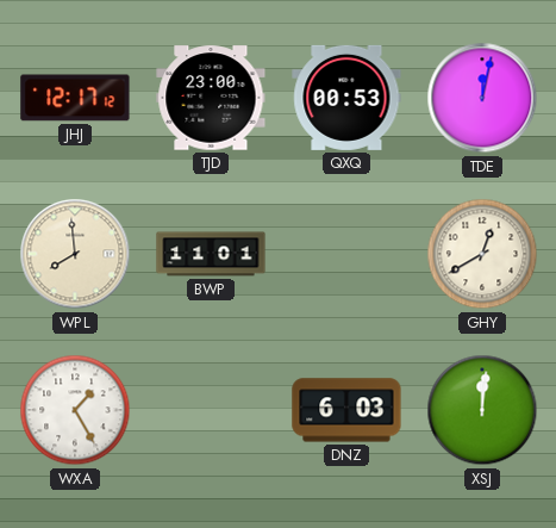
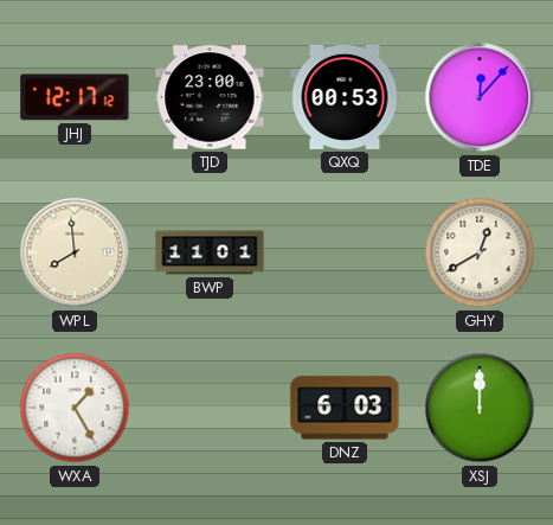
TDE: 12:02 -> 12:07 (480, 97)
XSJ: 12:01 -> 12:00 (480, 408)
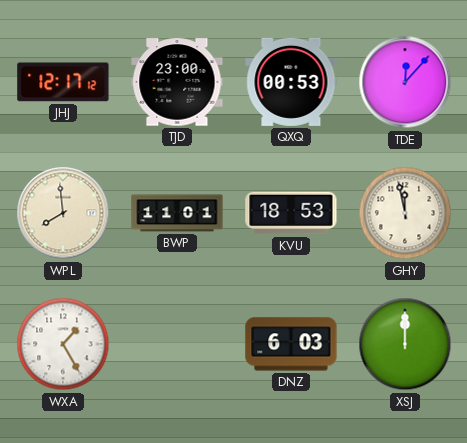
KVU: none -> 18:53 (291, 213)
GHY: 12:40 -> 11:58 (405, 213)
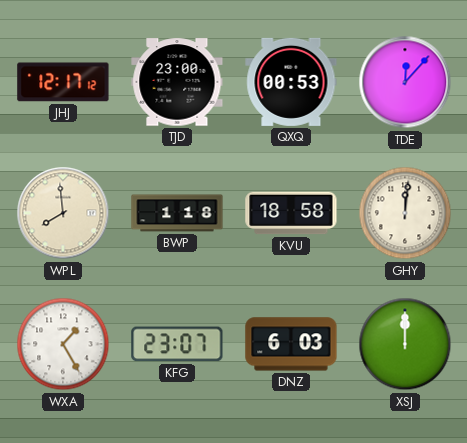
BWP: 11:01 -> 1:18 (177, 213)
KVU: 18:53 -> 18:58 (291, 213)
GHY: 11:58 -> 12:01 (405, 213)
KFG: none -> 23:07 (177, 344)
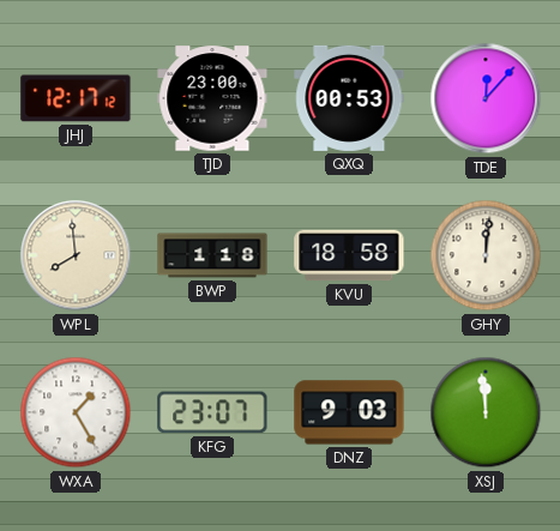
DNZ: 6:03 -> 9:03 (349, 412)
XSJ: 12:00 -> 11:59 (486, 412)
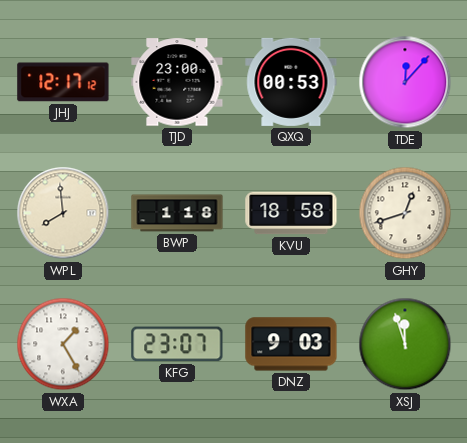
GHY: 12:01 -> 12:42 (405, 213)
XSJ: 11:59 -> 11:57 (405, 344)
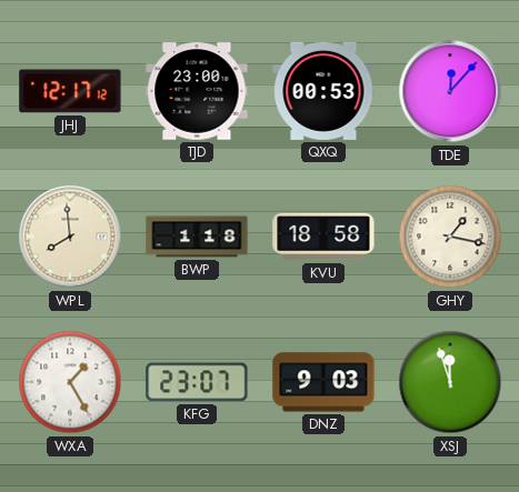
GHY: 12:42 -> 1:17 (450, 237)
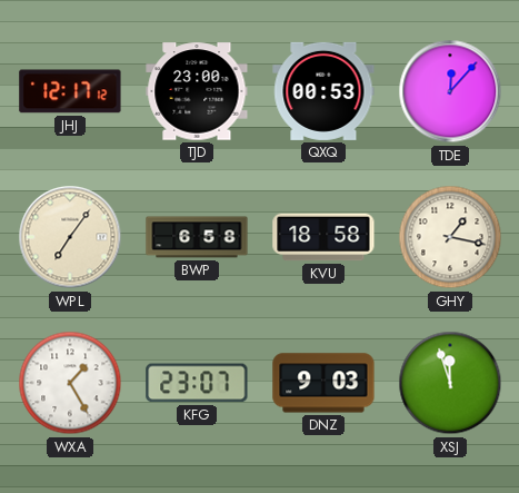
WPL: 7:59 -> 7:06 (70, 237)
BWP: 1:18 -> 6:58 (197, 237)
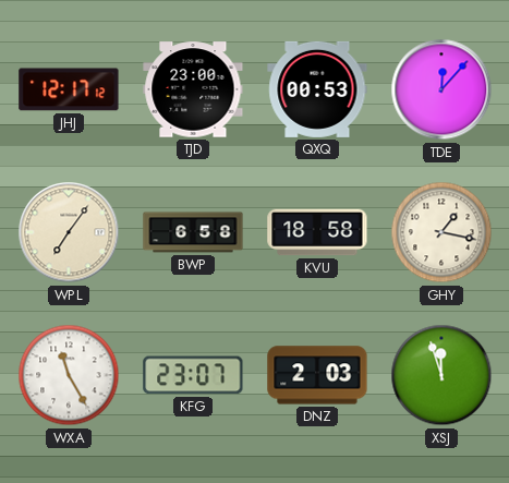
WXA: 1:25 -> 11:25 (69, 375)
DNZ: 9:03 -> 2:03 (317, 375)
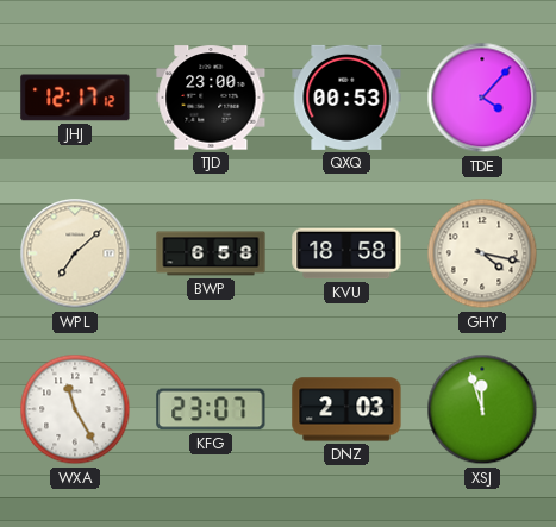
TDE: 12:07 -> 4:07 (482, 98)
WPL: 7:06 -> 7:08 (75, 253)
GHY: 1:17 -> 4:17 (482, 253)
